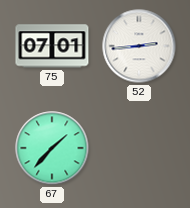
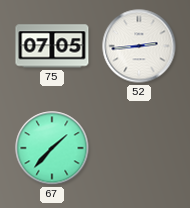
75: 07:01 -> 07:05 (52, 46)
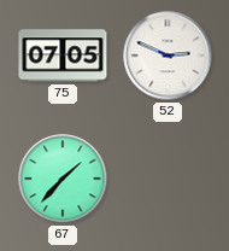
52: 2:44 -> 2:49 (168, 56)
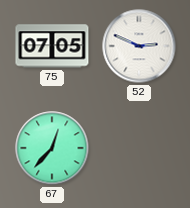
67: 1:37 -> 12:37 (52, 148)
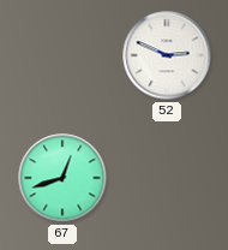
75: 07:05 -> none (52, 46)
67: 12:37 -> 12:42 (62, 178)
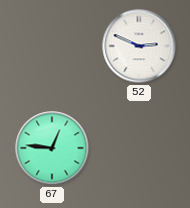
67: 12:42 -> 12:46 (52, 148)
